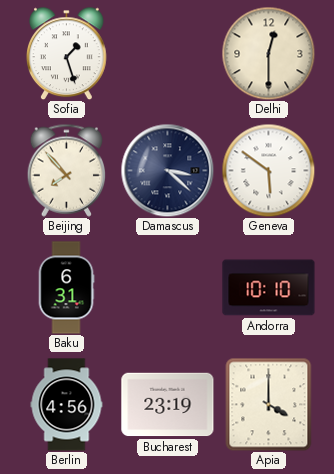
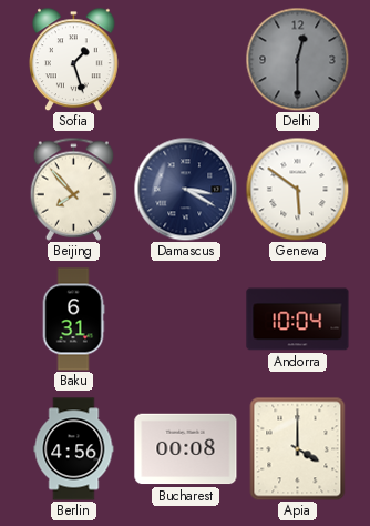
Delhi dial: cream -> grey (297, 59)
Damascus: 3:22 -> 3:20 (185, 189)
Andorra: 10:10 -> 10:04 (298, 320)
Bucharest: 23:19 -> 00:08 (186, 449)
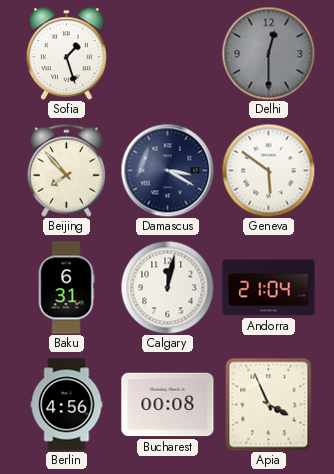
Calgary: none -> 12:02 (167, 287)
Andorra: 10:04 -> 21:04 (269, 288)
Apia: 4:00 -> 3:56 (269, 404)
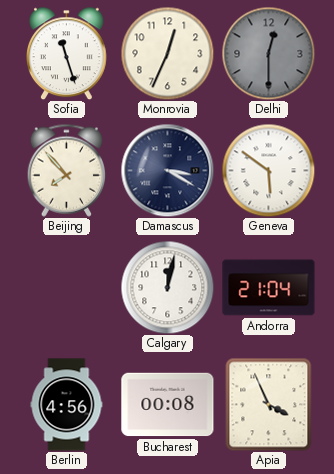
Sofia: 1:27 -> 11:27 (67, 53)
Monrovia: none -> 12:34 (167, 53)
Baku: 6:31 -> none (66, 288)
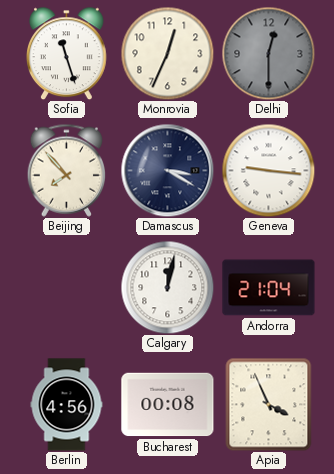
Geneva: 5:51 -> 9:16 (268, 170)
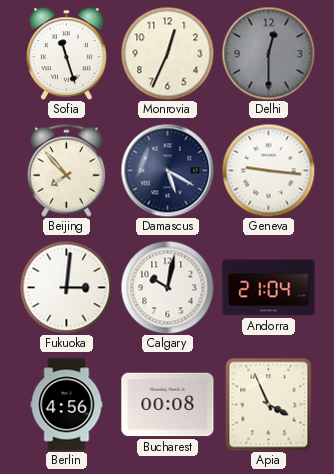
Damascus: 3:20 -> 5:20 (167, 170)
Fukuoka: none -> 3:01 (66, 287)
Calgary: 12:02 -> 10:02 (167, 287)
